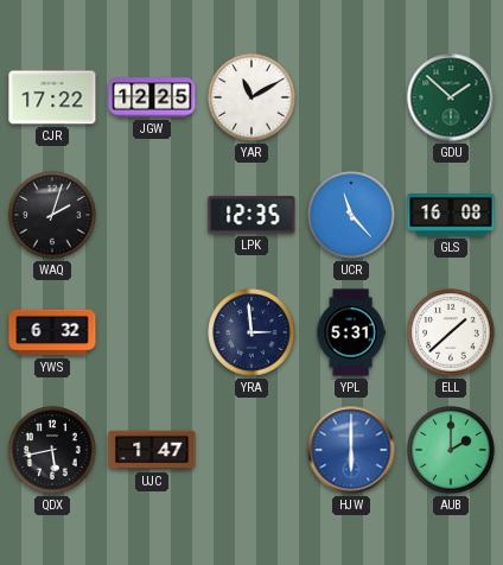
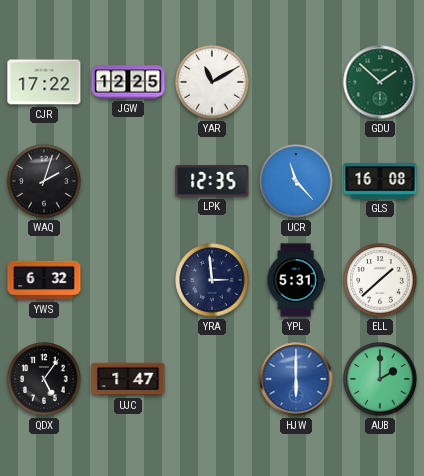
QDX: 5:43 -> 5:06 (44, 379)
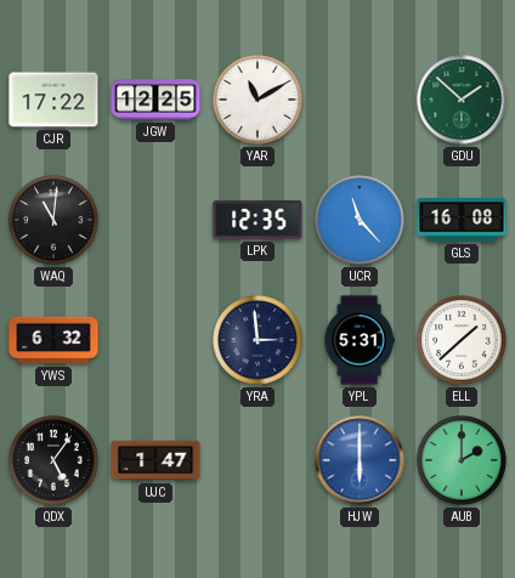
WAQ: 2:03 -> 11:01 (53, 220)
